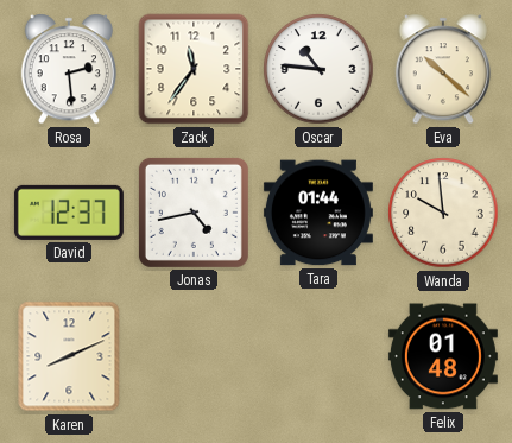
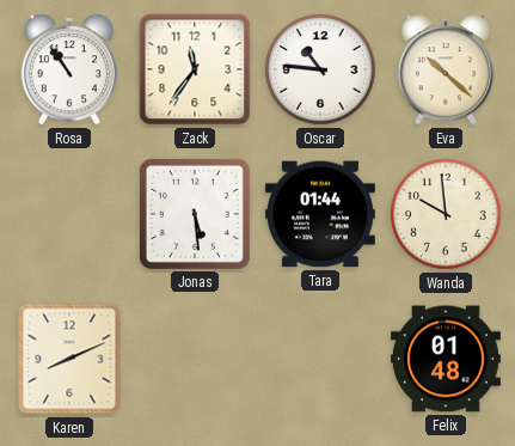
Rosa: 2:29 -> 10:54 (69, 69)
David: 12:37 -> none (69, 213)
Jonas: 4:43 -> 5:29 (195, 214)
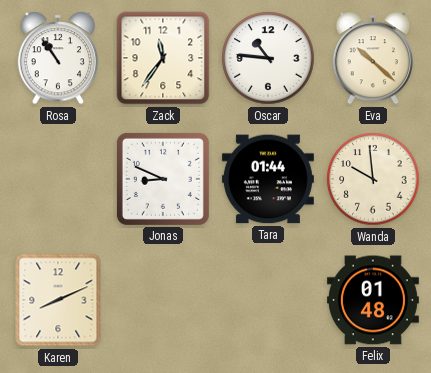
Jonas: 5:29 -> 8:49 (163, 179)
